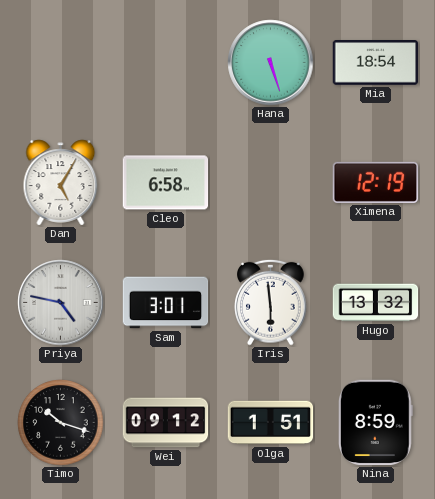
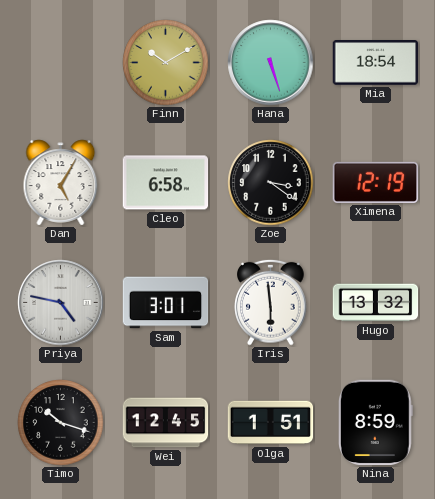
Finn: none -> 10:10 (166, 63)
Zoe: none -> 3:21 (271, 183)
Wei: 09:12 -> 12:45 (166, 423)
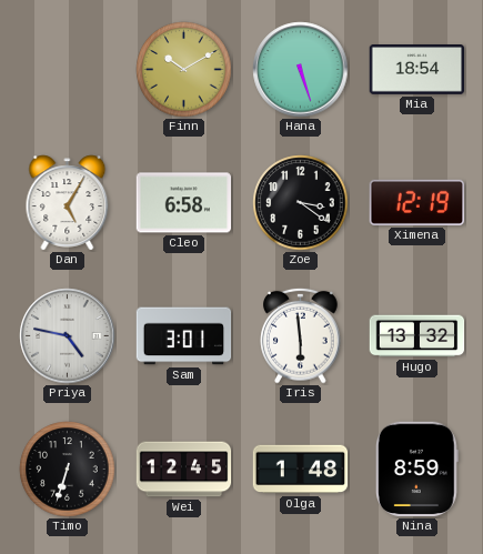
Timo: 10:18 -> 6:33 (68, 470)
Olga: 1:51 -> 1:48 (301, 470)
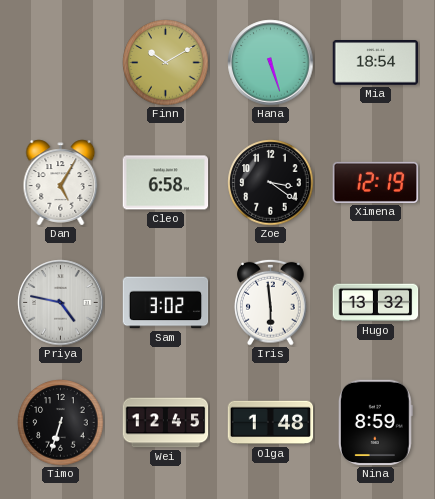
Sam: 3:01 -> 3:02 (166, 303)
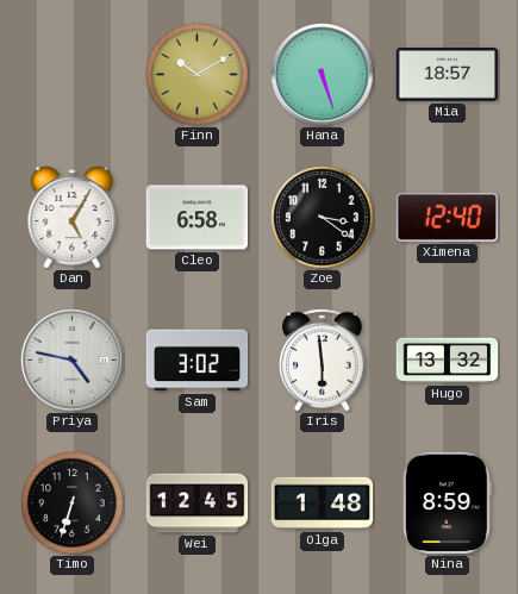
Mia: 18:54 -> 18:57 (448, 75)
Ximena: 12:19 -> 12:40 (448, 217)
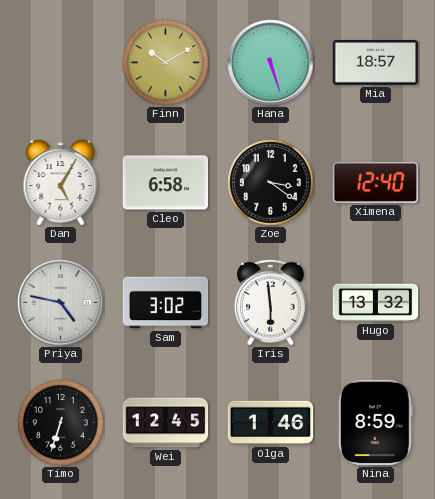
Olga: 1:48 -> 1:46 (271, 423)
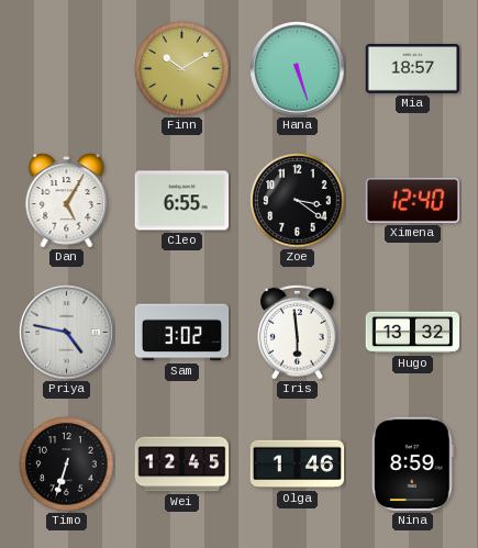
Cleo: 6:58 -> 6:55 (182, 201)
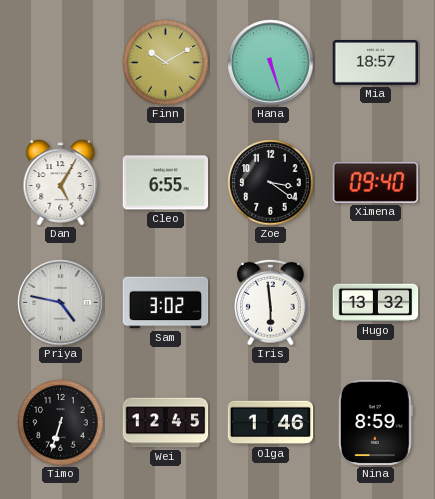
Ximena: 12:40 -> 09:40 (376, 182)
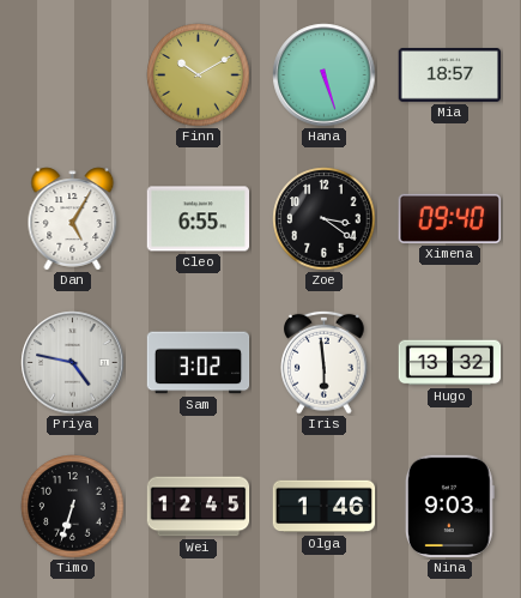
Nina: 8:59 -> 9:03 (449, 507)
